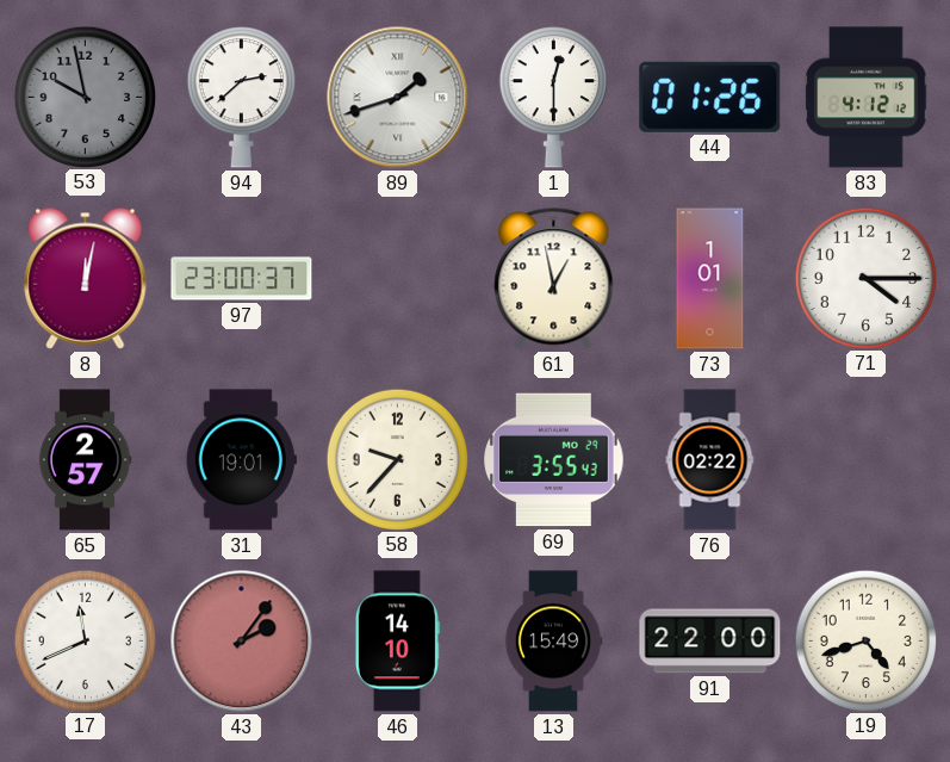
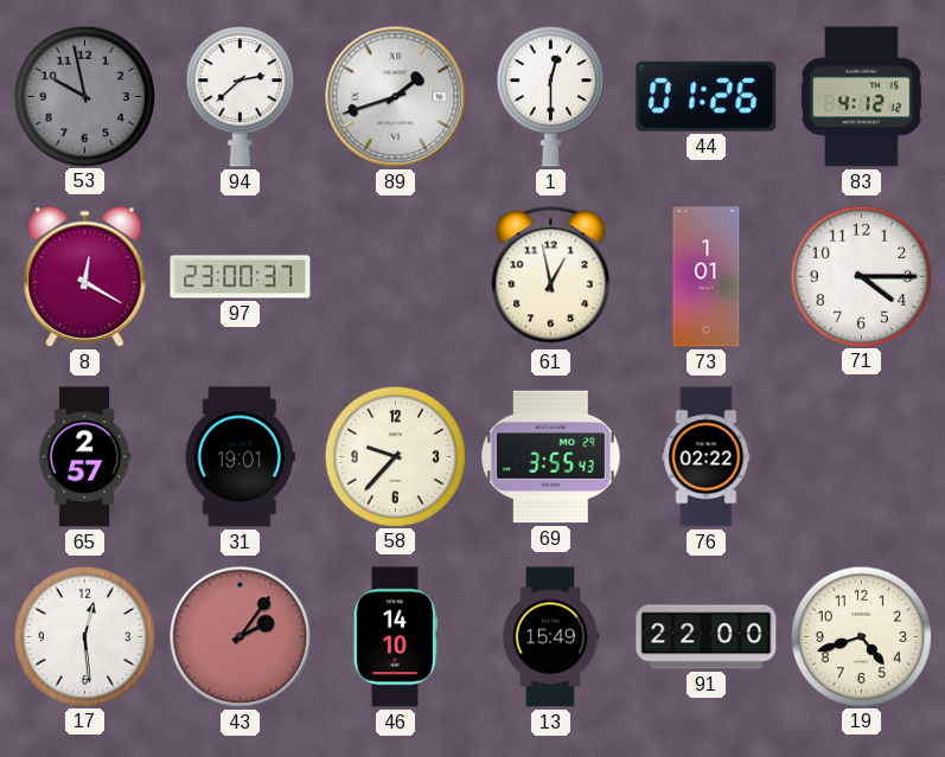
8: 12:02 -> 12:20 (85, 276)
17: 11:41 -> 12:29 (84, 636)
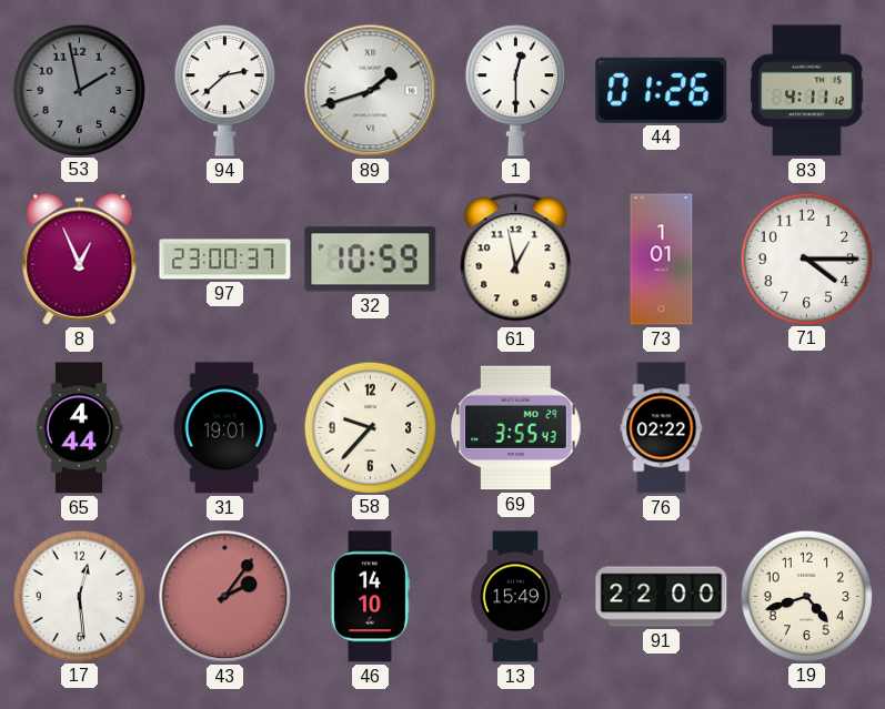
53: 9:58 -> 1:58 (79, 90)
83: 4:12 -> 4:11 (807, 91)
8: 12:20 -> 12:56 (80, 259)
32: none -> 10:59 (371, 260)
65: 2:57 -> 4:44 (79, 428)
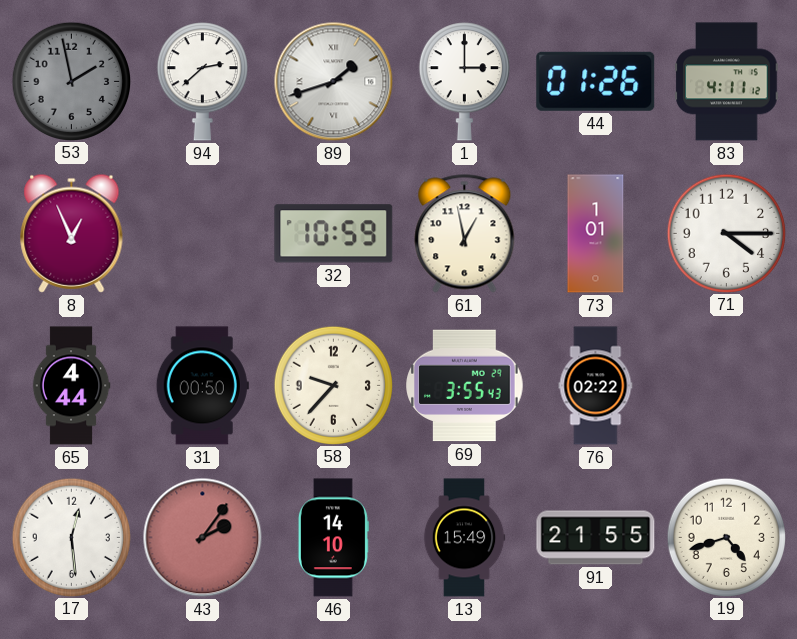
1: 12:30 -> 3:00 (464, 82)
97: 23:00 -> none (225, 260)
31: 19:01 -> 00:50 (202, 386)
91: 22:00 -> 21:55 (596, 538)
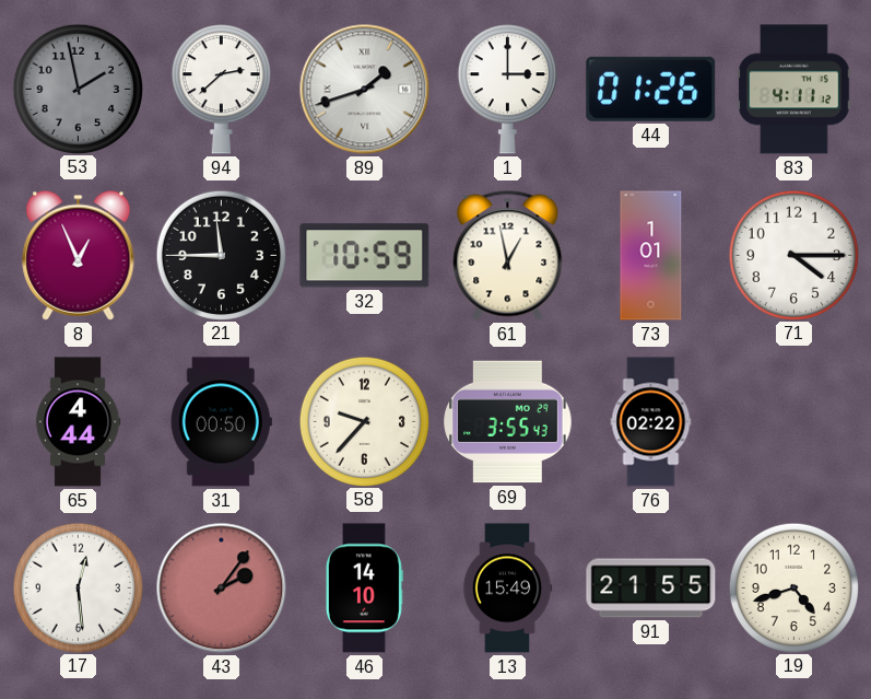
21: none -> 11:45 (221, 255)
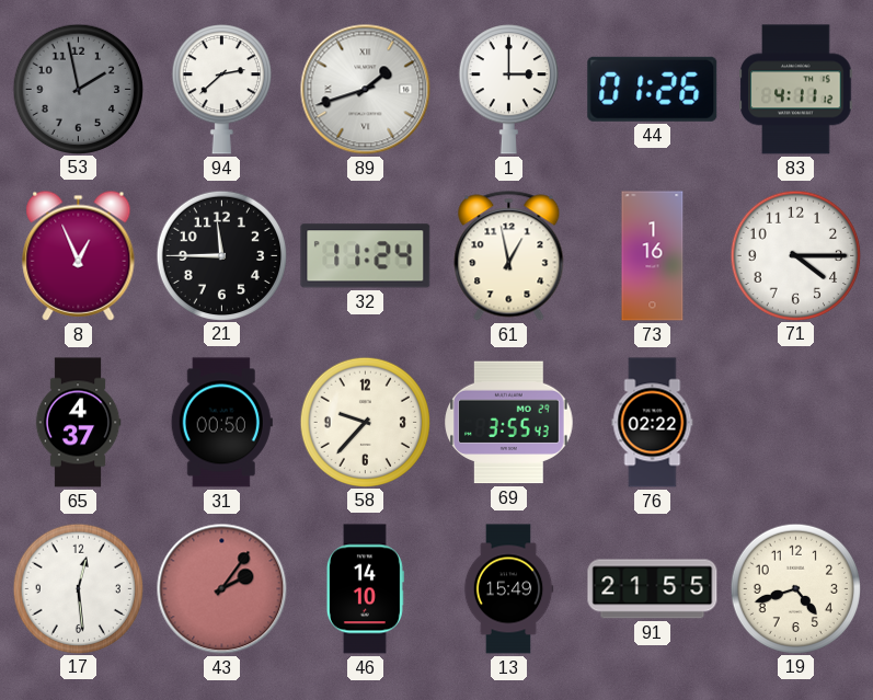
32: 10:59 -> 11:24 (366, 256)
73: 1:01 -> 1:16 (653, 256)
65: 4:44 -> 4:37 (78, 423)
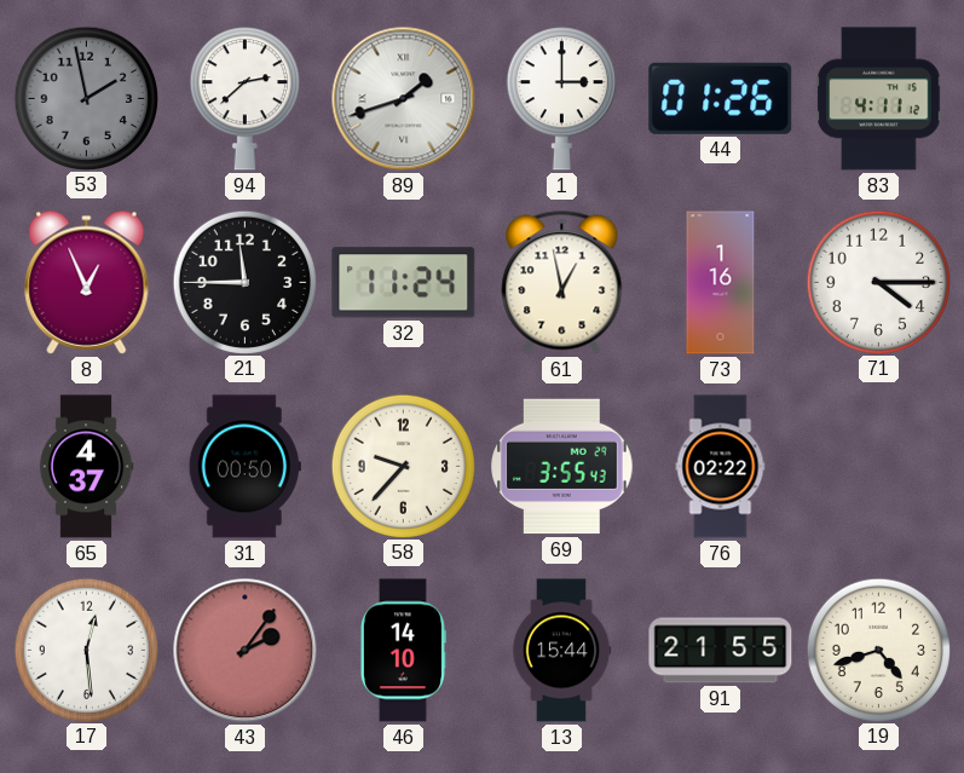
13: 15:49 -> 15:44 (561, 651)
